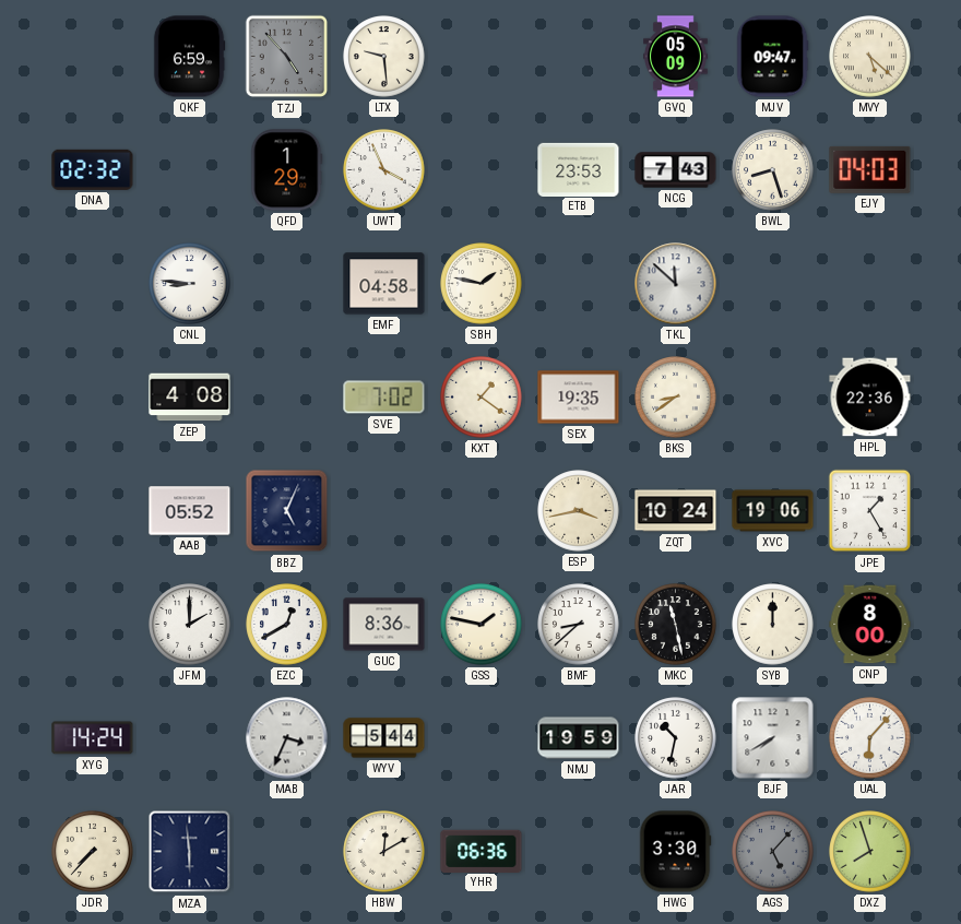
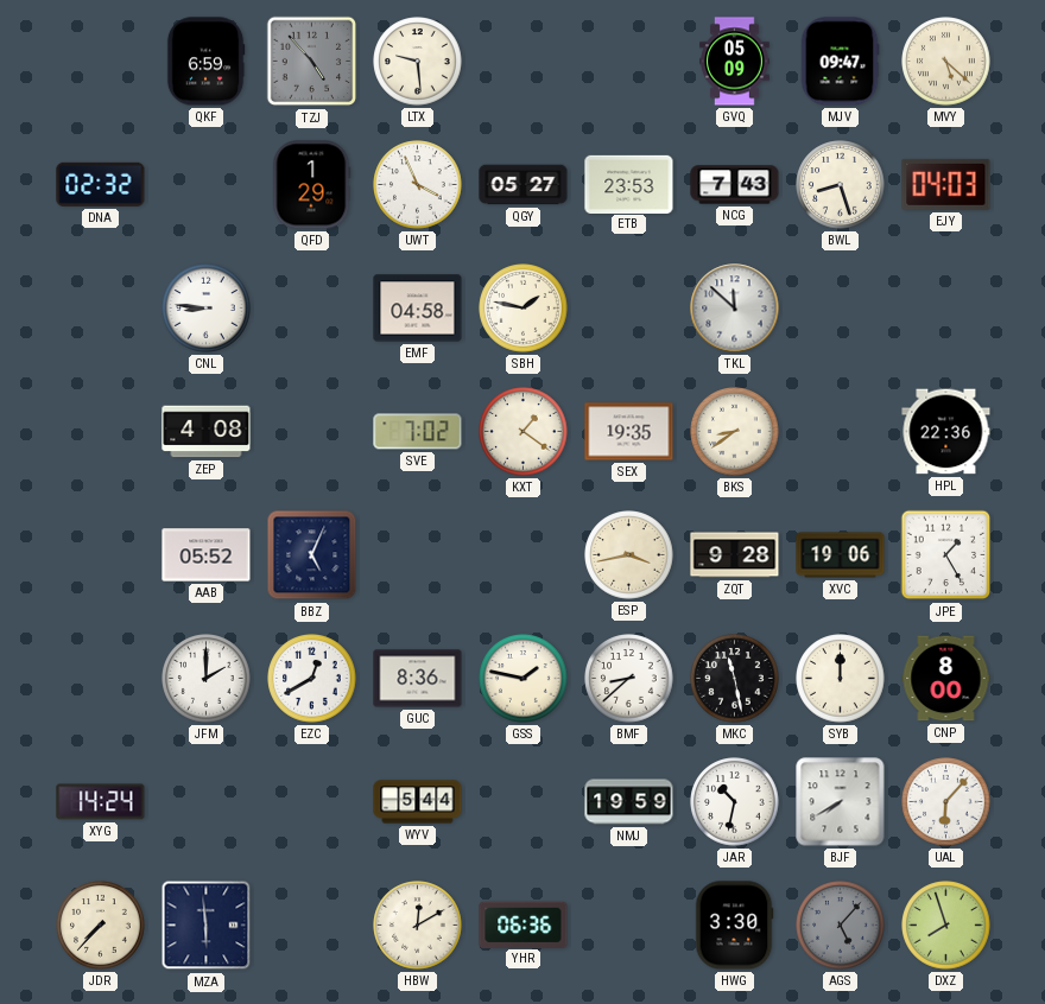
QGY: none -> 05:27 (524, 185)
ZQT: 10:24 -> 9:28 (735, 555)
MAB: 3:34 -> none (287, 738)
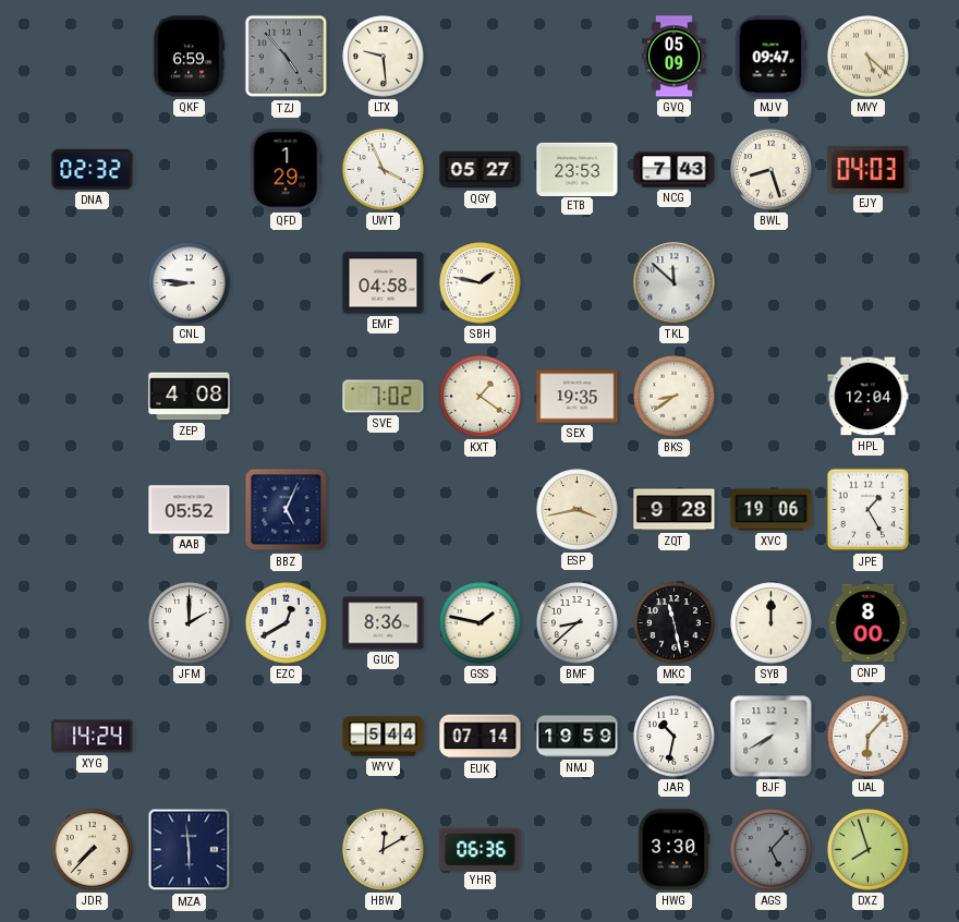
HPL: 22:36 -> 12:04 (869, 397)
EUK: none -> 07:14 (481, 737)
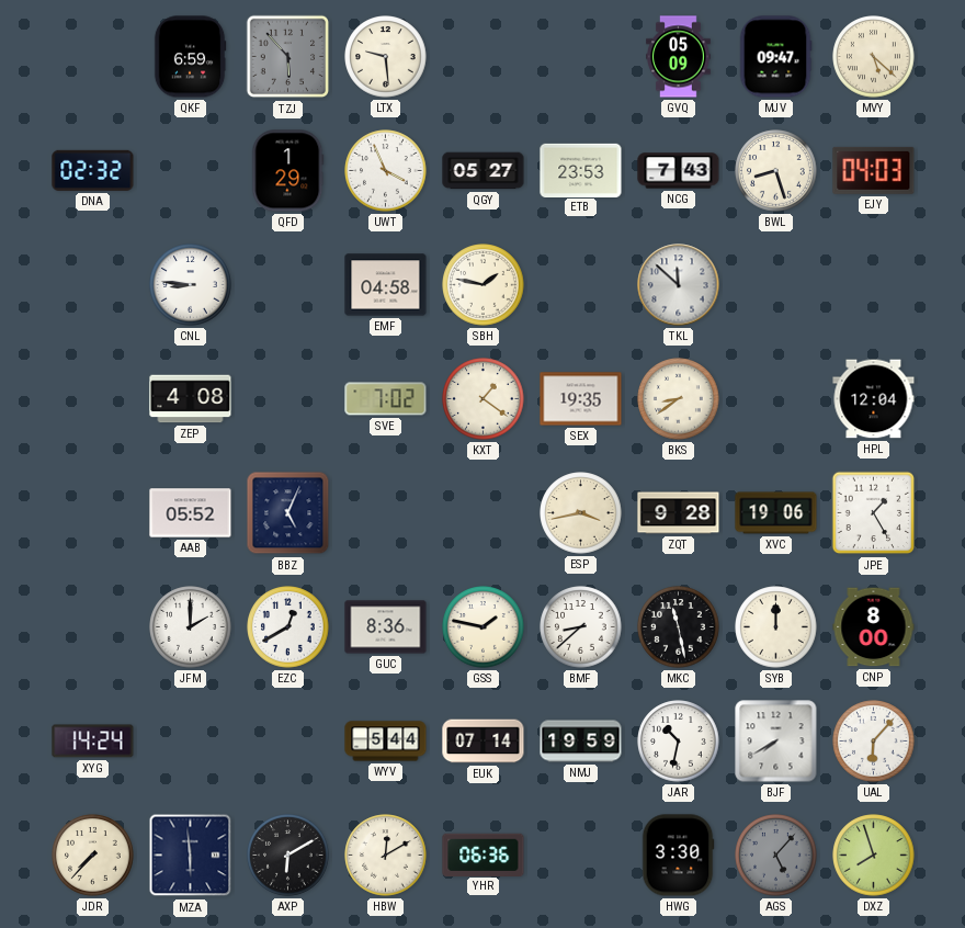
TZJ: 4:53 -> 5:53 (288, 57)
AXP: none -> 6:10 (288, 856)
